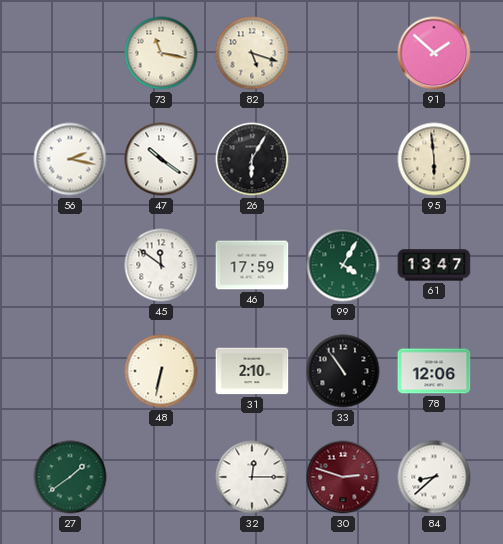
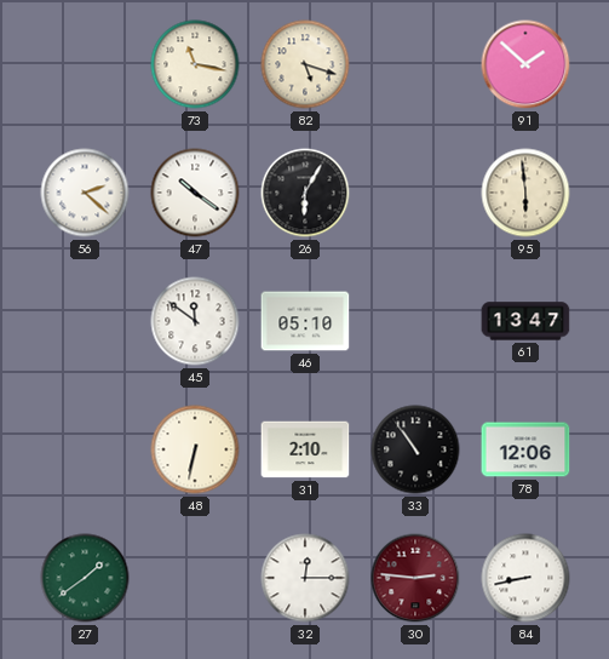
56: 2:17 -> 2:22 (85, 193)
46: 17:59 -> 05:10 (305, 321)
99: 4:05 -> none (343, 265)
30: 2:48 -> 2:46 (415, 578)
84: 8:38 -> 8:43 (525, 578)
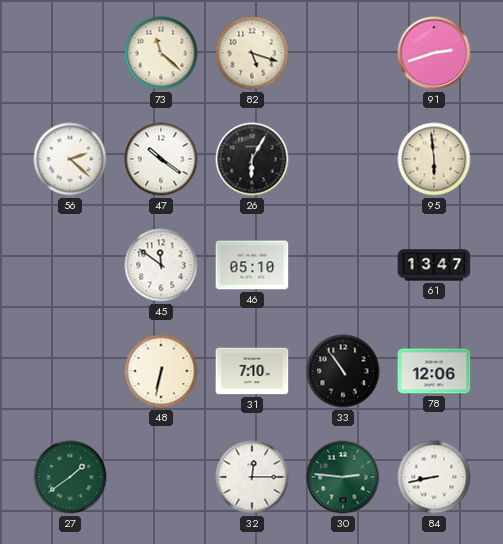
73: 11:17 -> 11:22 (161, 53)
91: 1:52 -> 2:42 (434, 53)
31: 2:10 -> 7:10 (252, 371)
30 dial: burgundy -> green (343, 477)
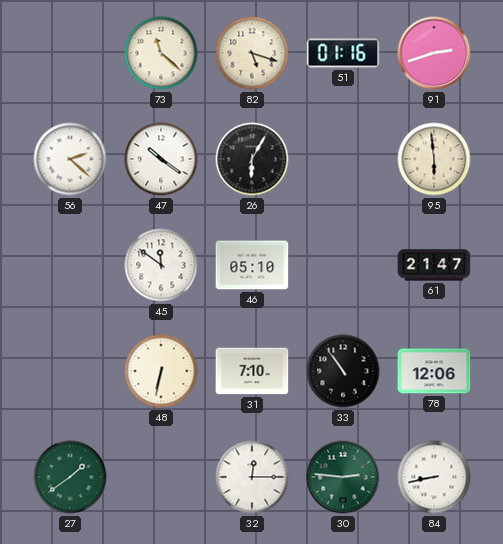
51: none -> 01:16 (343, 53)
61: 13:47 -> 21:47 (434, 265)
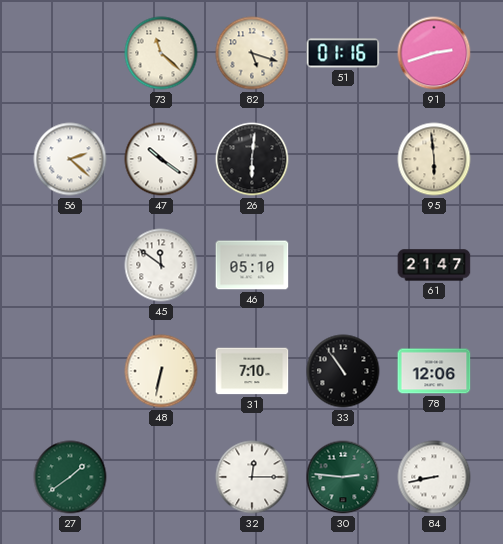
26: 6:05 -> 6:01 (252, 159)
